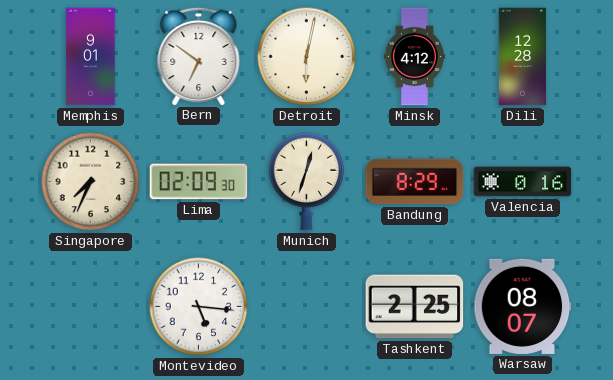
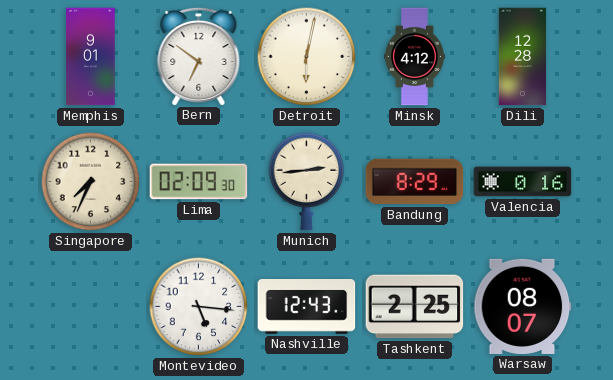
Munich: 12:33 -> 2:44 (307, 182)
Nashville: none -> 12:43 (307, 307)
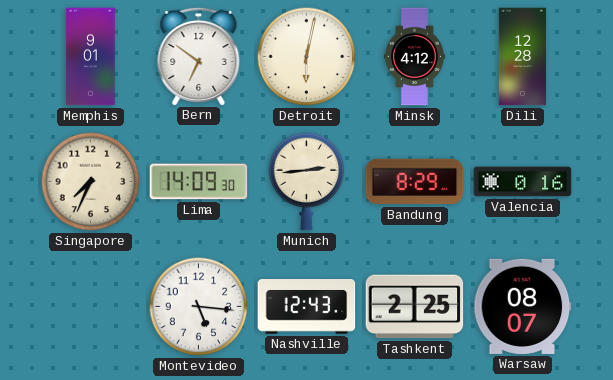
Lima: 02:09 -> 14:09 (199, 182)
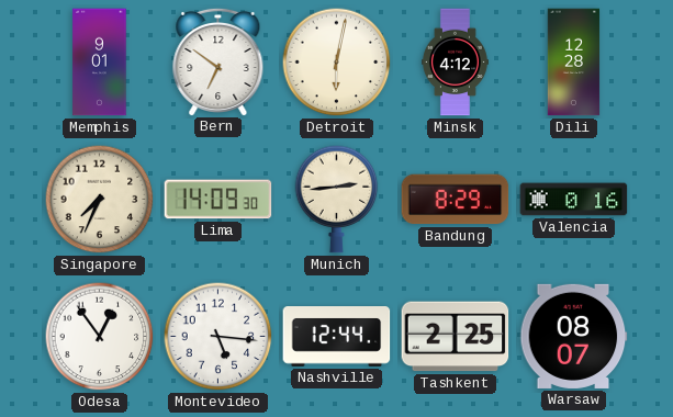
Odesa: none -> 12:54 (100, 337)
Nashville: 12:43 -> 12:44 (337, 337)
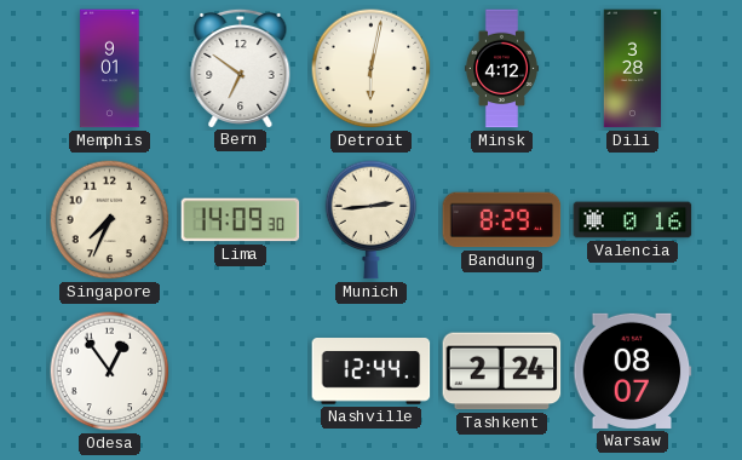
Dili: 12:28 -> 3:28 (633, 69)
Montevideo: 5:16 -> none (218, 337)
Tashkent: 2:25 -> 2:24 (502, 372)
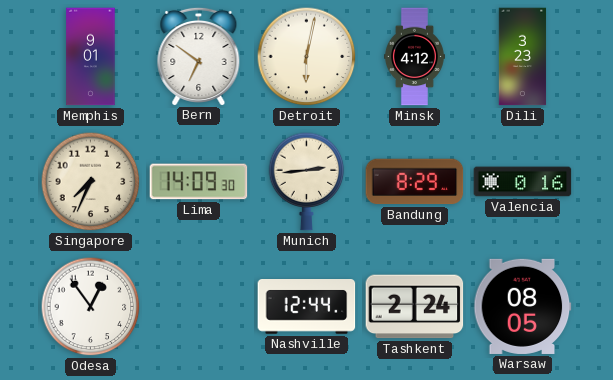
Dili: 3:28 -> 3:23 (523, 57)
Warsaw: 08:07 -> 08:05 (523, 306)
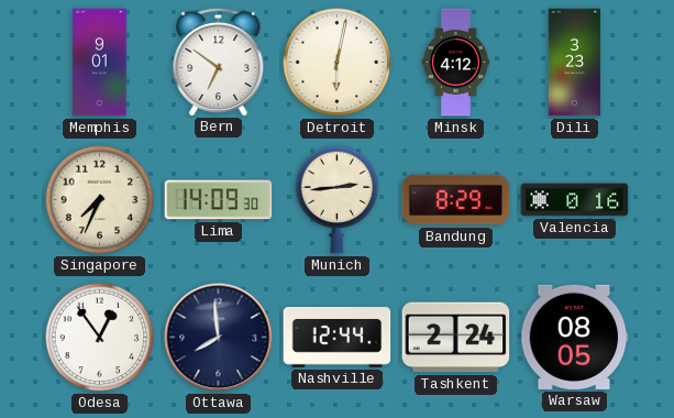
Ottawa: none -> 7:59 (219, 338)
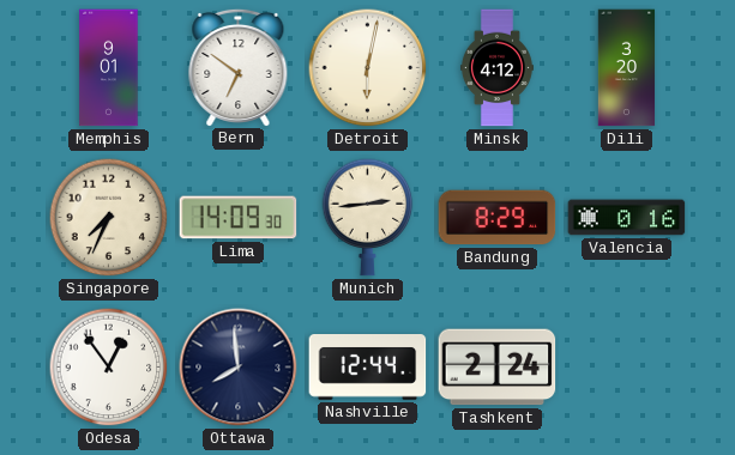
Dili: 3:23 -> 3:20 (627, 68)
Warsaw: 08:05 -> none (575, 337)
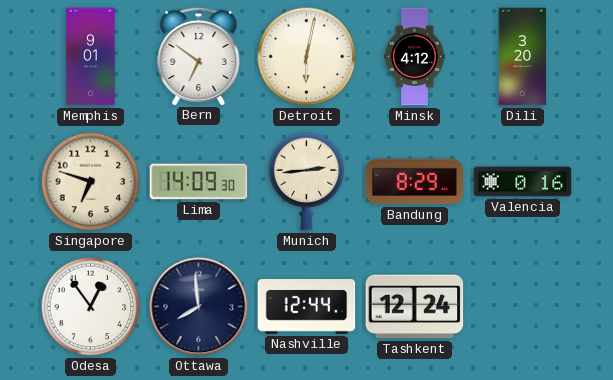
Singapore: 7:34 -> 6:48 (91, 182)
Tashkent: 2:24 -> 12:24 (415, 307)
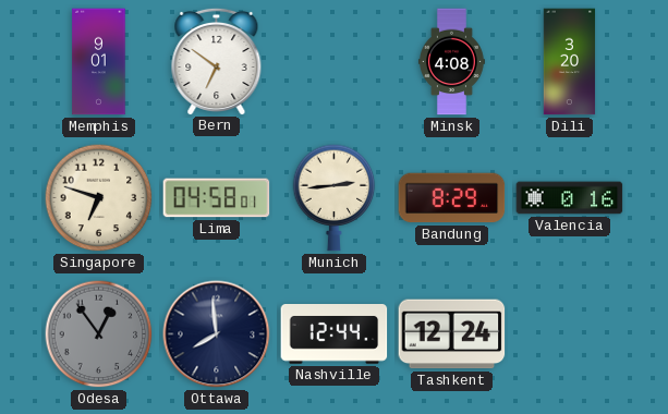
Detroit: 6:02 -> none (307, 57)
Minsk: 4:12 -> 4:08 (451, 62)
Lima: 14:09 -> 04:58 (217, 198)
Odesa dial: white -> grey (99, 334)
